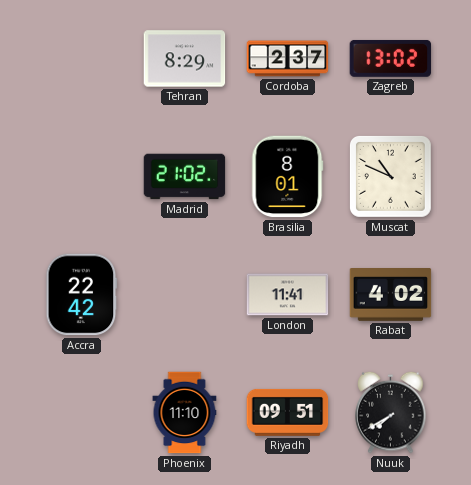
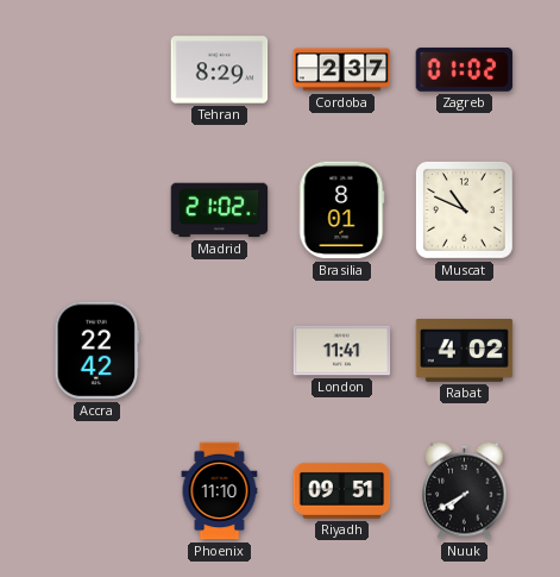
Zagreb: 13:02 -> 01:02 (465, 69)
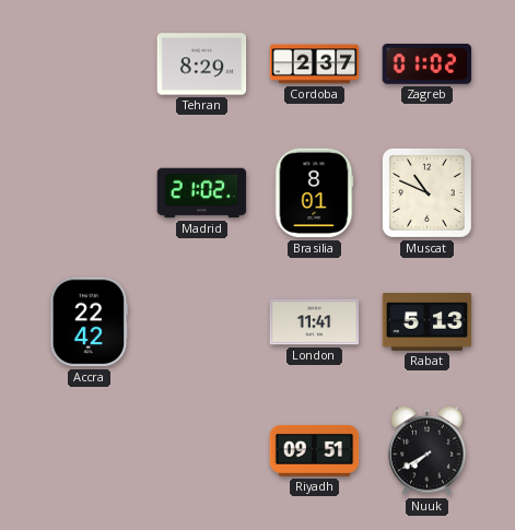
Rabat: 4:02 -> 5:13 (428, 322)
Phoenix: 11:10 -> none (220, 491)
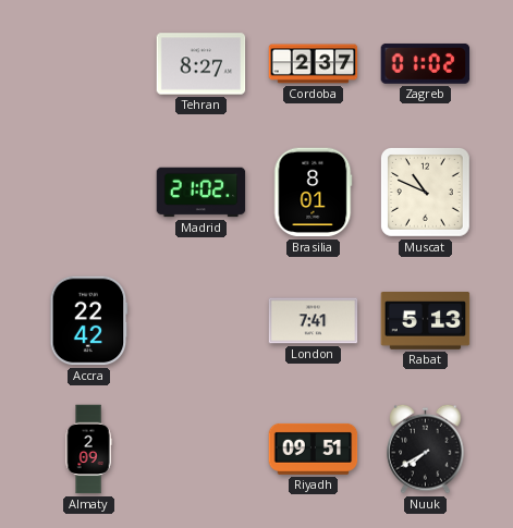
Tehran: 8:29 -> 8:27 (201, 64)
London: 11:41 -> 7:41 (314, 321)
Almaty: none -> 2:09 (88, 450)
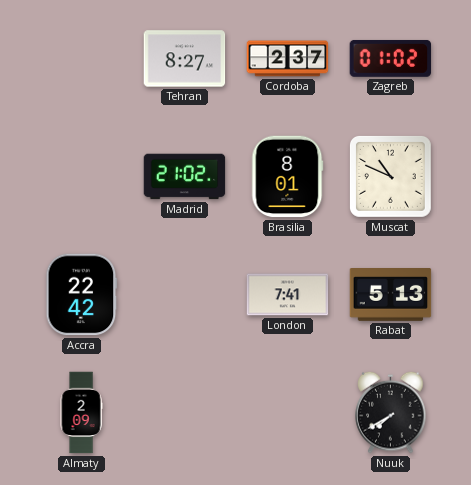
Riyadh: 09:51 -> none (314, 449)
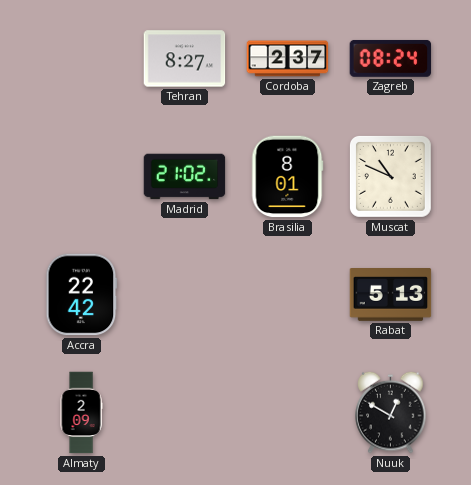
Zagreb: 01:02 -> 08:24 (391, 58)
London: 7:41 -> none (288, 295)
Nuuk: 7:40 -> 12:50 (391, 412)
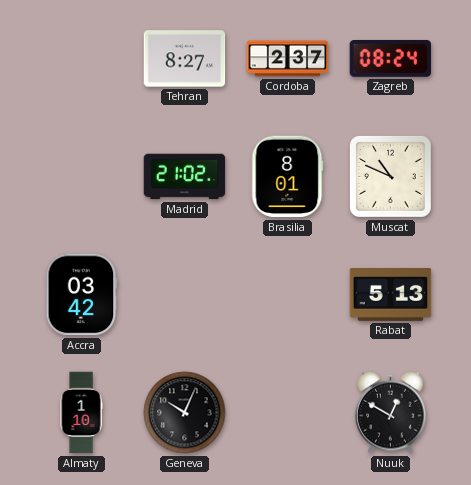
Accra: 22:42 -> 03:42 (82, 295)
Almaty: 2:09 -> 1:10 (81, 413)
Geneva: none -> 10:04 (185, 413)
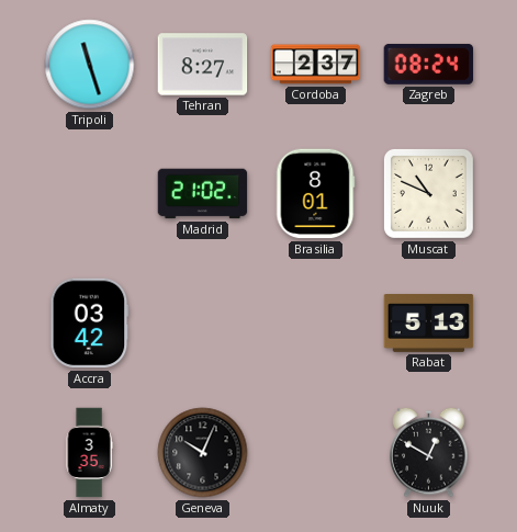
Tripoli: none -> 11:27 (90, 65)
Almaty: 1:10 -> 3:35 (89, 453)
